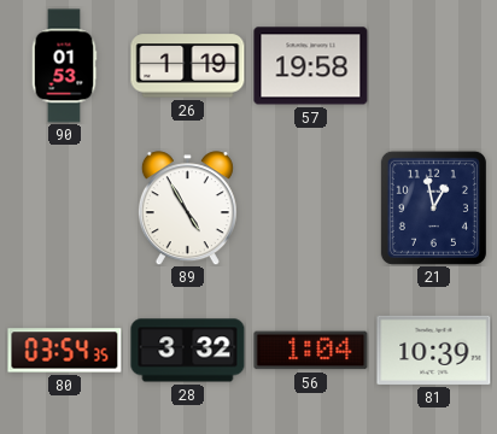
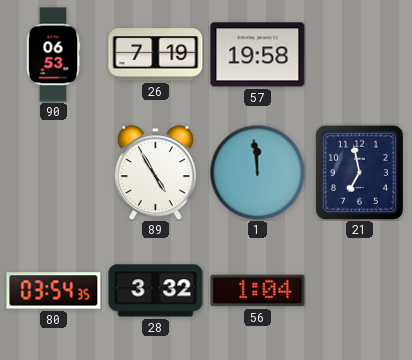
90: 01:53 -> 06:53 (53, 55)
26: 1:19 -> 7:19 (156, 55)
1: none -> 11:59 (257, 172)
21: 12:58 -> 6:58 (359, 172)
81: 10:39 -> none (434, 350)
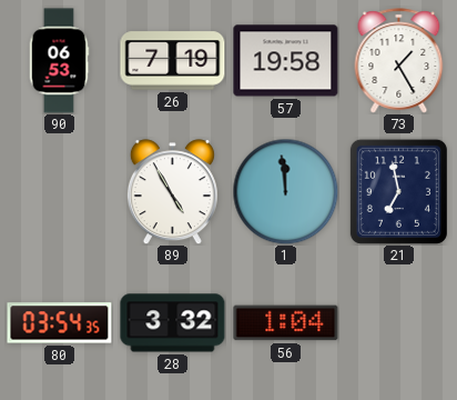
73: none -> 1:25 (399, 61)
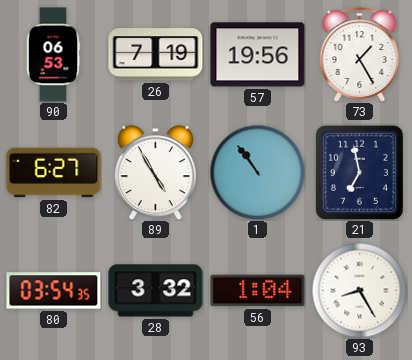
57: 19:58 -> 19:56 (258, 55)
82: none -> 6:27 (54, 173)
1: 11:59 -> 10:54 (257, 172)
93: none -> 8:25 (359, 290)
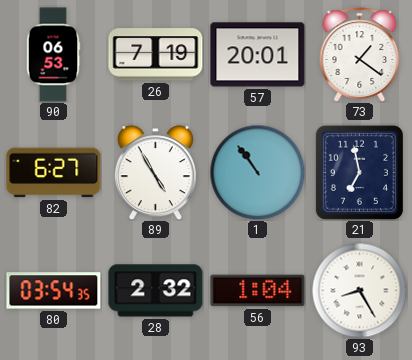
57: 19:56 -> 20:01 (258, 55)
73: 1:25 -> 1:21 (360, 55)
28: 3:32 -> 2:32 (156, 291)
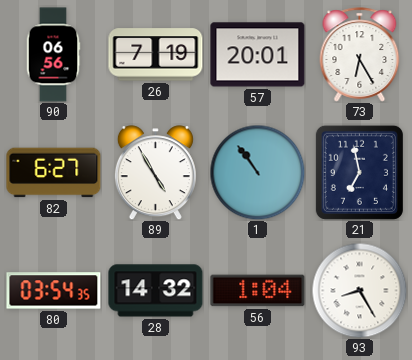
90: 06:53 -> 06:56 (53, 55)
73: 1:21 -> 6:25 (360, 55)
28: 2:32 -> 14:32 (156, 291)
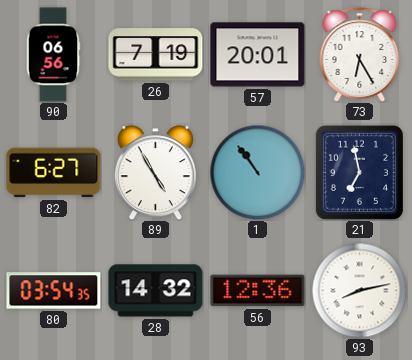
56: 1:04 -> 12:36 (258, 291)
93: 8:25 -> 8:13 (359, 290)
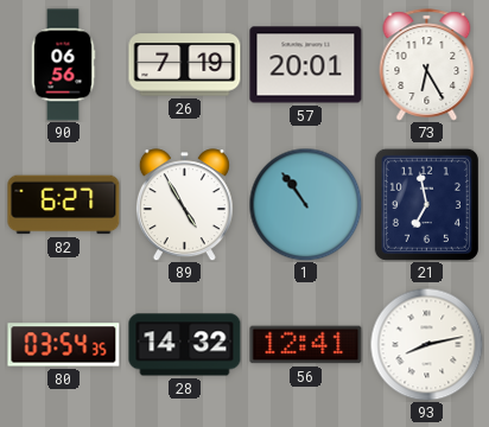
56: 12:36 -> 12:41 (306, 345)
